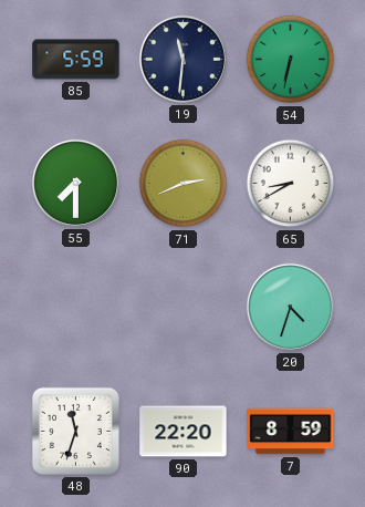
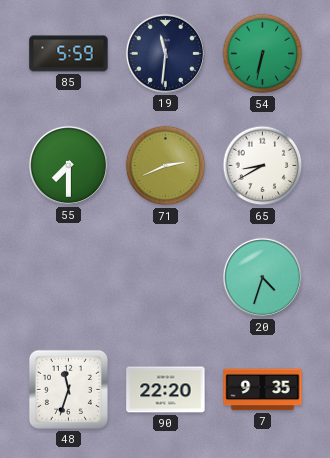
7: 8:59 -> 9:35 (263, 390)
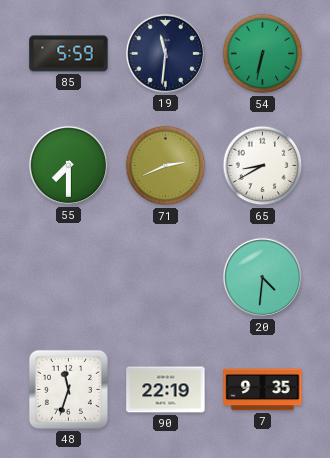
20: 4:33 -> 4:31 (262, 277)
90: 22:20 -> 22:19 (166, 390)
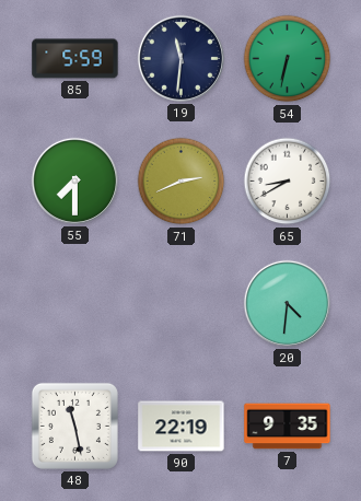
48: 11:33 -> 11:28 (74, 426)
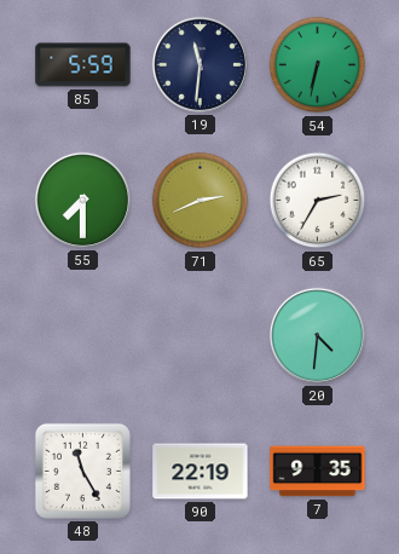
65: 8:40 -> 2:35 (318, 201)
48: 11:28 -> 11:25 (82, 471)
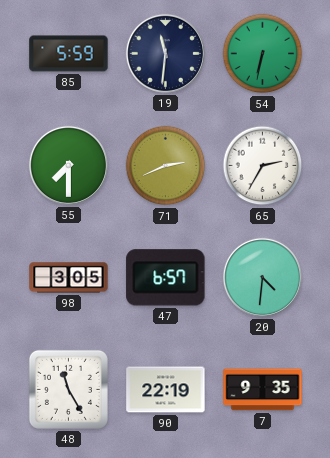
98: none -> 3:05 (69, 278)
47: none -> 6:57 (166, 278)
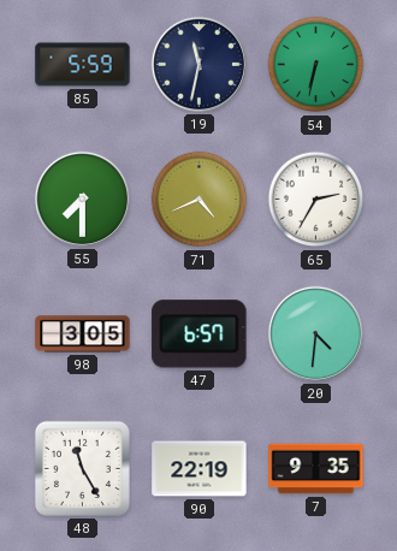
19: 11:31 -> 11:32 (198, 64)
71: 2:41 -> 4:41 (200, 200)
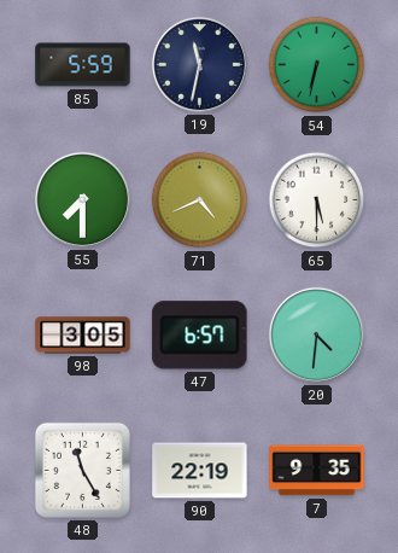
65: 2:35 -> 5:30 (317, 200)
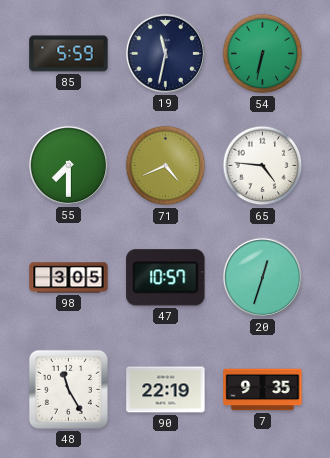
65: 5:30 -> 4:46 (263, 166)
47: 6:57 -> 10:57 (166, 278)
20: 4:31 -> 12:33 (262, 277)
